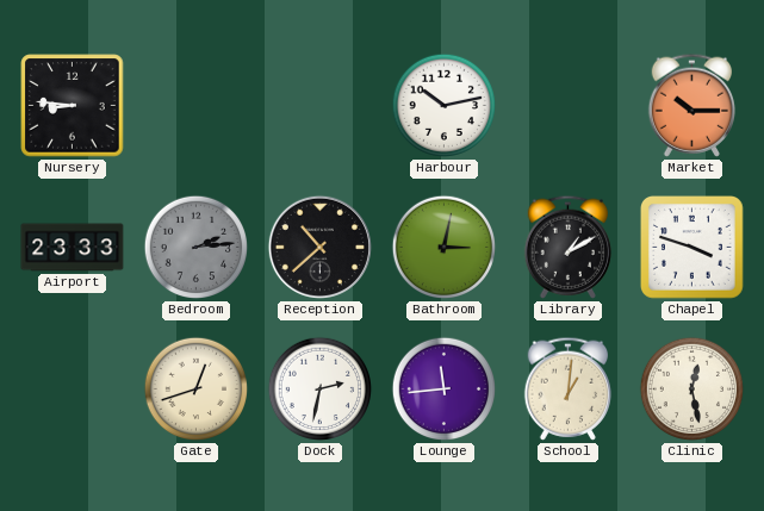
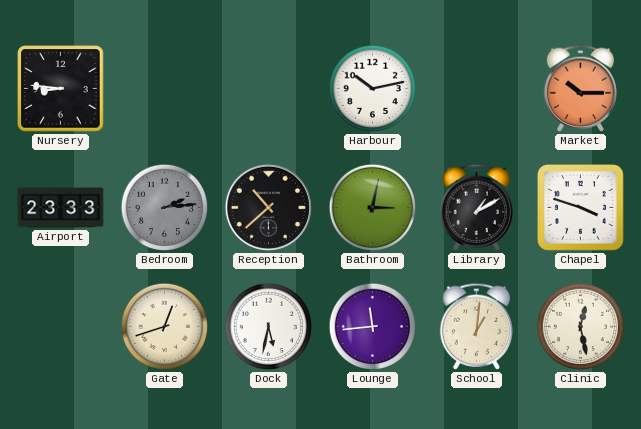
Dock: 2:32 -> 5:32 (269, 327)
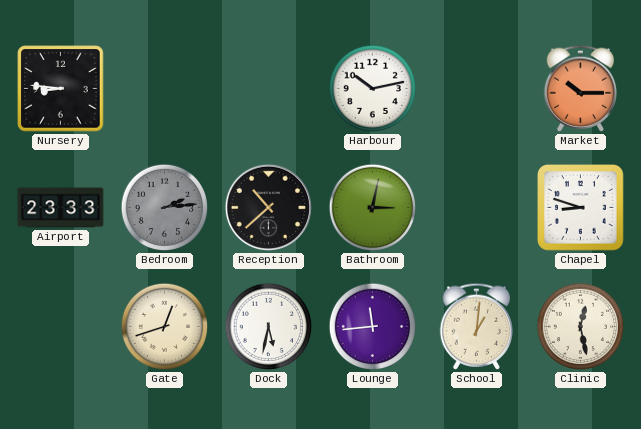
Library: 1:10 -> none (477, 207)
Chapel: 3:48 -> 8:48 (581, 208)
